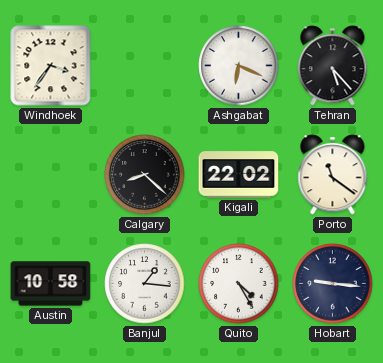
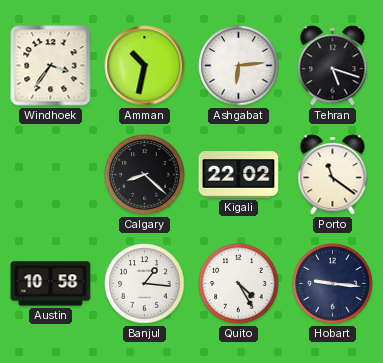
Amman: none -> 10:32 (145, 66)
Ashgabat: 6:19 -> 6:14 (239, 66)
Tehran: 5:23 -> 5:18 (333, 66)
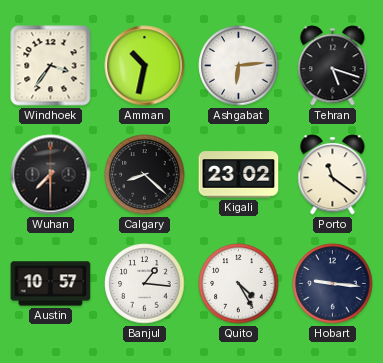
Wuhan: none -> 7:30 (51, 175)
Kigali: 22:02 -> 23:02 (239, 175)
Austin: 10:58 -> 10:57 (51, 284)
